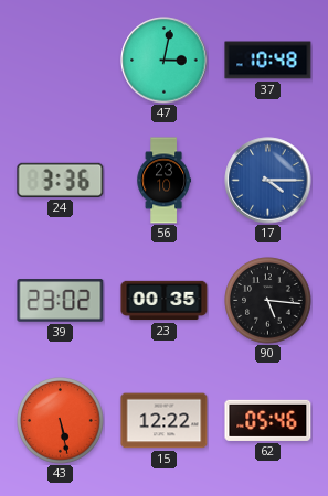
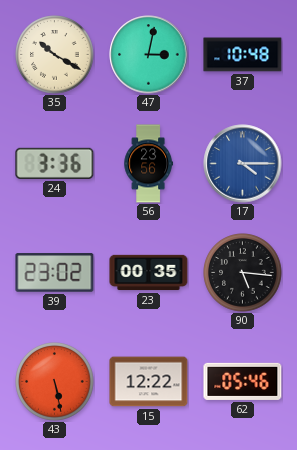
35: none -> 10:20 (55, 55)
56: 23:10 -> 23:56 (148, 164)
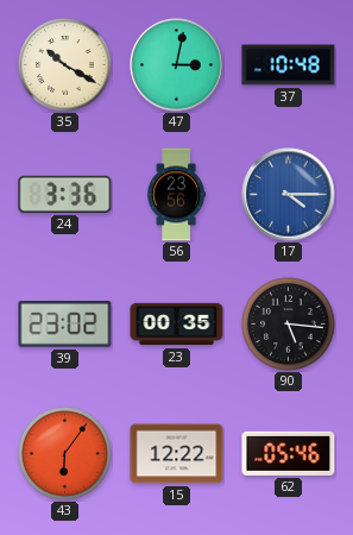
43: 5:28 -> 6:06 (65, 454)
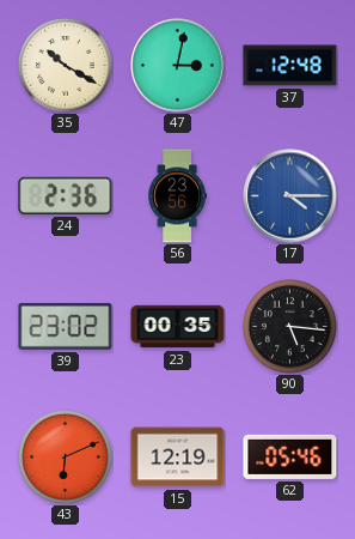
37: 10:48 -> 12:48 (290, 66)
24: 3:36 -> 2:36 (66, 195)
43: 6:06 -> 6:11 (66, 458)
15: 12:22 -> 12:19 (178, 458)
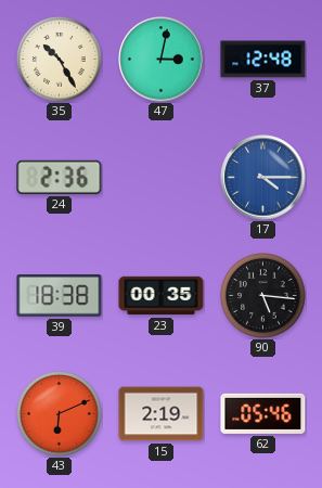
35: 10:20 -> 10:25 (60, 60)
56: 23:56 -> none (177, 196)
39: 23:02 -> 18:38 (60, 296)
15: 12:19 -> 2:19 (162, 414)
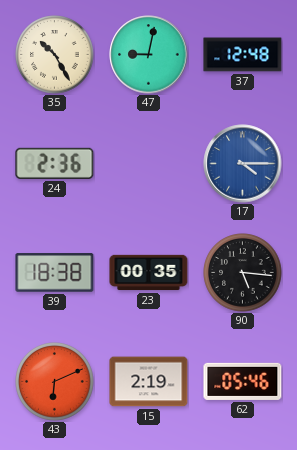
47: 3:02 -> 9:02 (149, 55)
